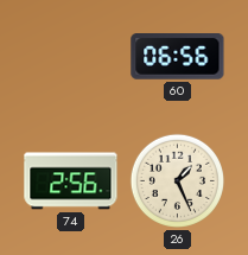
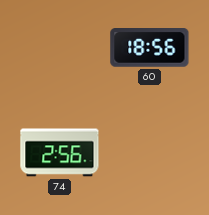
60: 06:56 -> 18:56 (150, 48)
26: 1:26 -> none (177, 180)
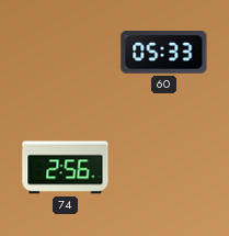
60: 18:56 -> 05:33 (164, 53)
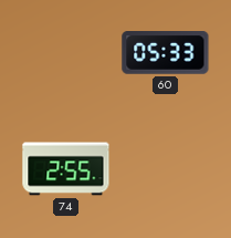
74: 2:56 -> 2:55 (66, 169)
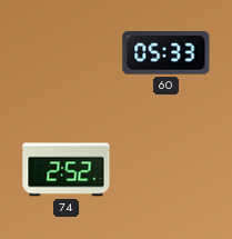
74: 2:55 -> 2:52 (67, 170)
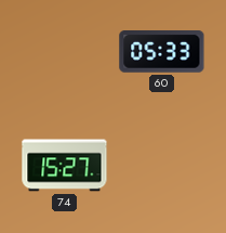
74: 2:52 -> 15:27 (65, 166)
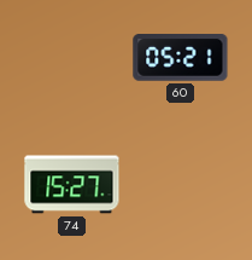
60: 05:33 -> 05:21 (181, 58)
